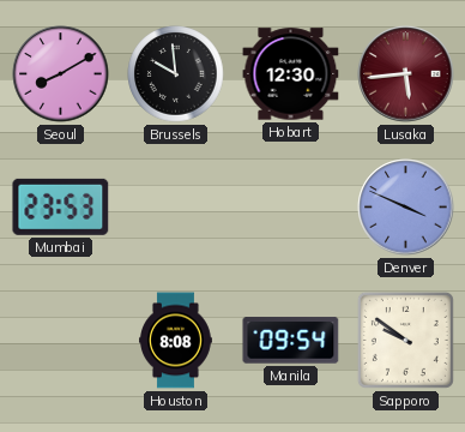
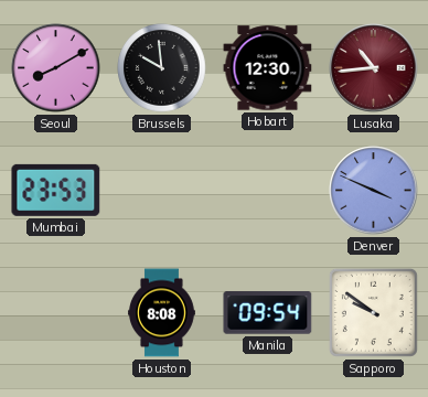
Lusaka: 5:44 -> 10:44 (374, 68)
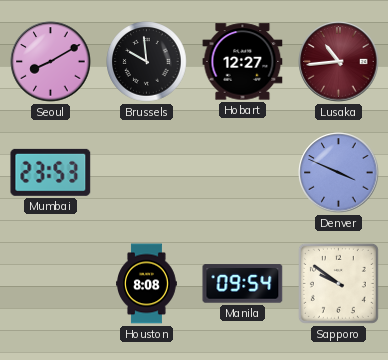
Hobart: 12:30 -> 12:27 (243, 62)
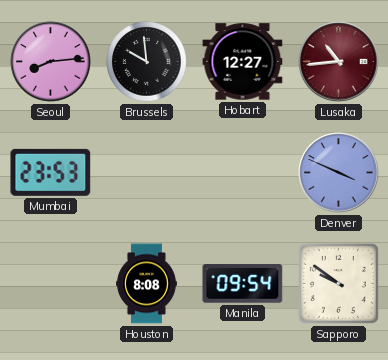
Seoul: 8:10 -> 8:14 (51, 62)
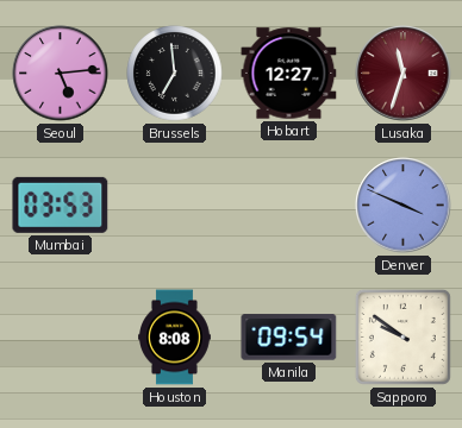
Seoul: 8:14 -> 5:14 (61, 74)
Brussels: 9:59 -> 6:59 (175, 74)
Lusaka: 10:44 -> 11:33 (404, 74)
Mumbai: 23:53 -> 03:53 (61, 204)
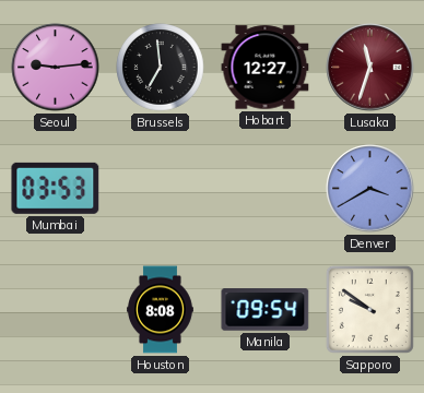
Seoul: 5:14 -> 9:14 (56, 68)
Denver: 3:49 -> 3:40 (370, 189)
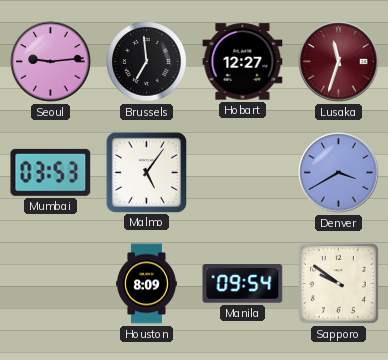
Malmo: none -> 5:06 (146, 172)
Houston: 8:08 -> 8:09 (147, 284)
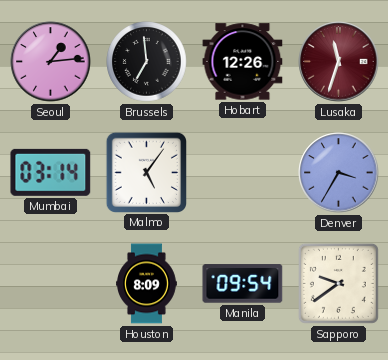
Seoul: 9:14 -> 1:14 (51, 62)
Hobart: 12:27 -> 12:26 (243, 62)
Mumbai: 03:53 -> 03:14 (51, 172)
Denver: 3:40 -> 3:35 (339, 173)
Sapporo: 9:51 -> 9:39 (338, 283)
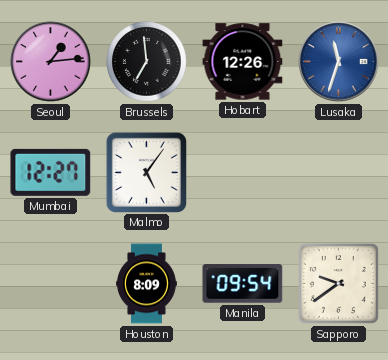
Lusaka dial: burgundy -> blue (339, 62)
Mumbai: 03:14 -> 12:27 (51, 172)
Denver: 3:35 -> none (339, 173)
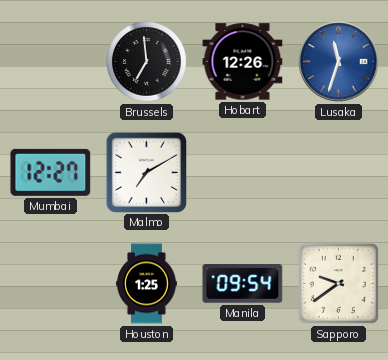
Seoul: 1:14 -> none (51, 62)
Malmo: 5:06 -> 7:10 (146, 172)
Houston: 8:09 -> 1:25 (147, 284)
